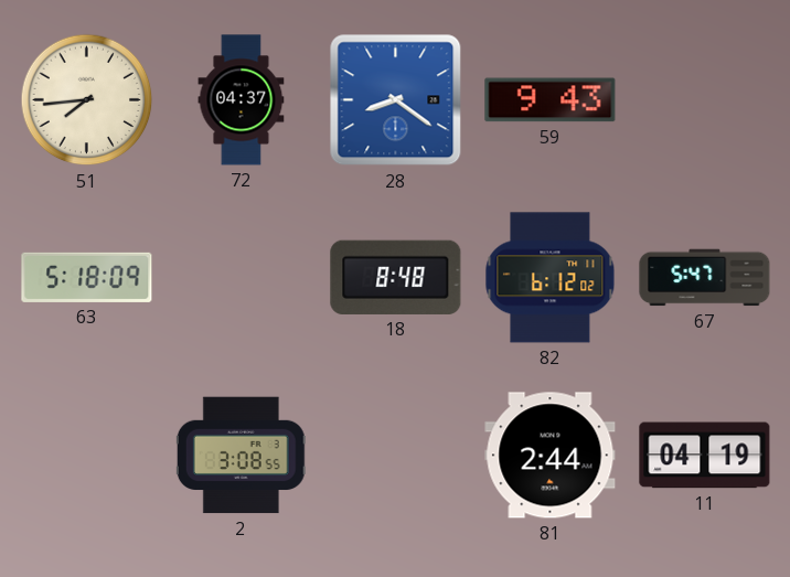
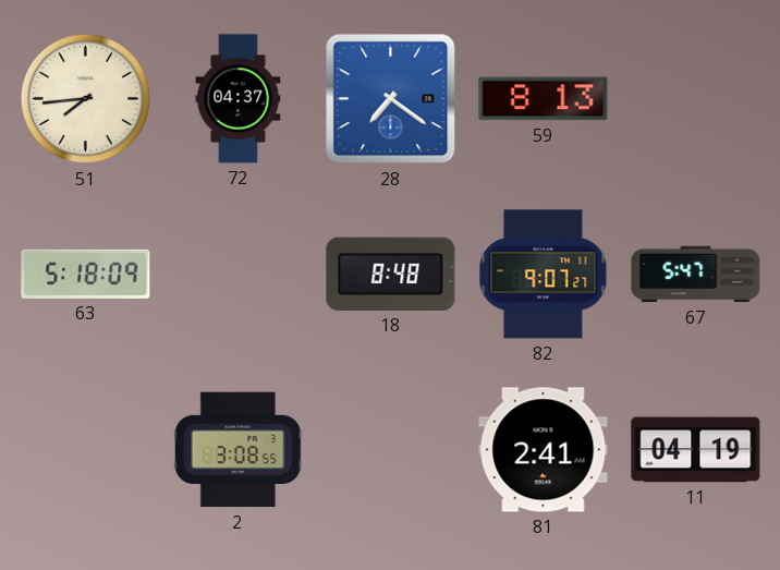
28: 8:21 -> 7:21 (391, 99)
59: 9:43 -> 8:13 (544, 99)
82: 6:12 -> 9:07 (544, 275)
81: 2:44 -> 2:41 (544, 450)
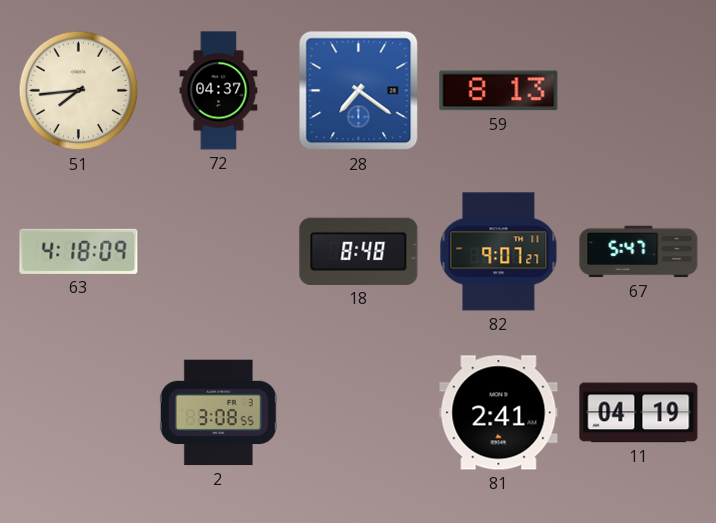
63: 5:18 -> 4:18 (79, 251)
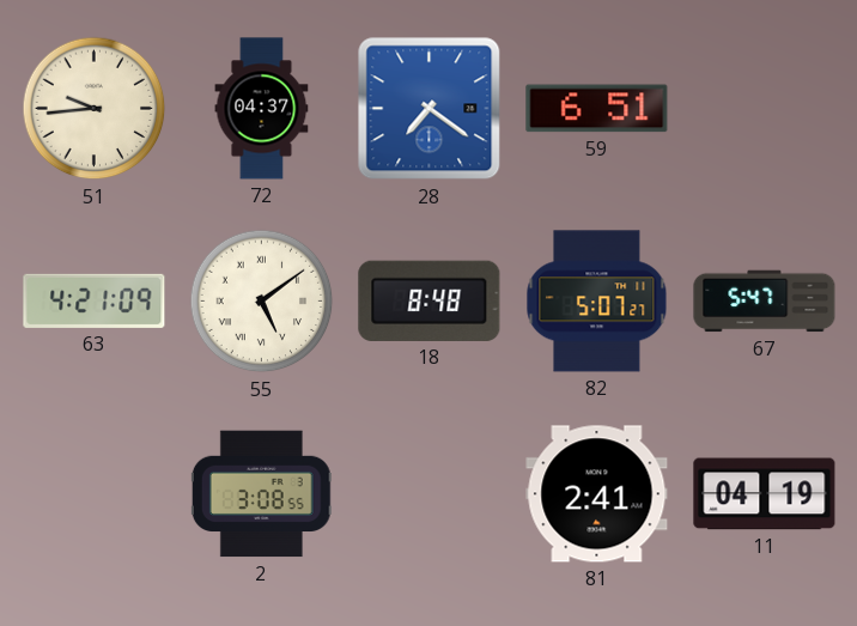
51: 7:44 -> 9:44 (95, 109)
59: 8:13 -> 6:51 (597, 109)
63: 4:18 -> 4:21 (95, 300)
55: none -> 5:09 (262, 302)
82: 9:07 -> 5:07 (597, 302)
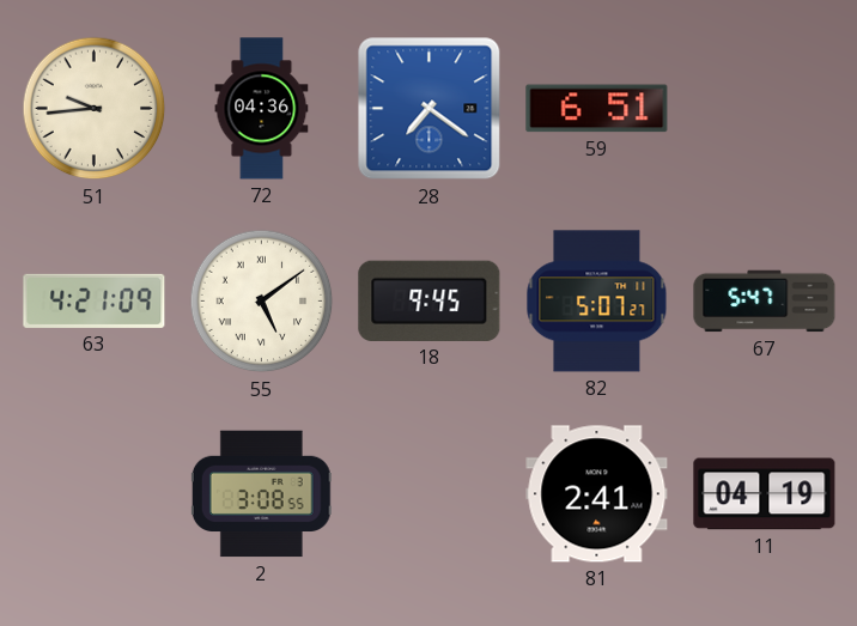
72: 04:37 -> 04:36 (262, 109)
18: 8:48 -> 9:45 (430, 300)
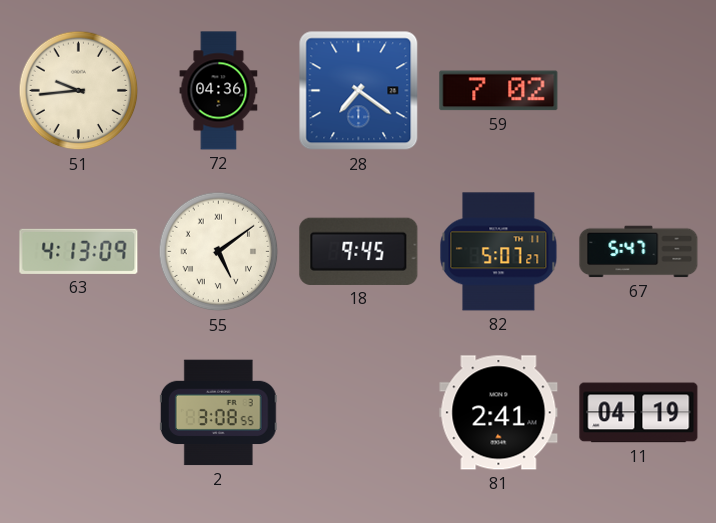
59: 6:51 -> 7:02 (499, 91)
63: 4:21 -> 4:13 (79, 251)
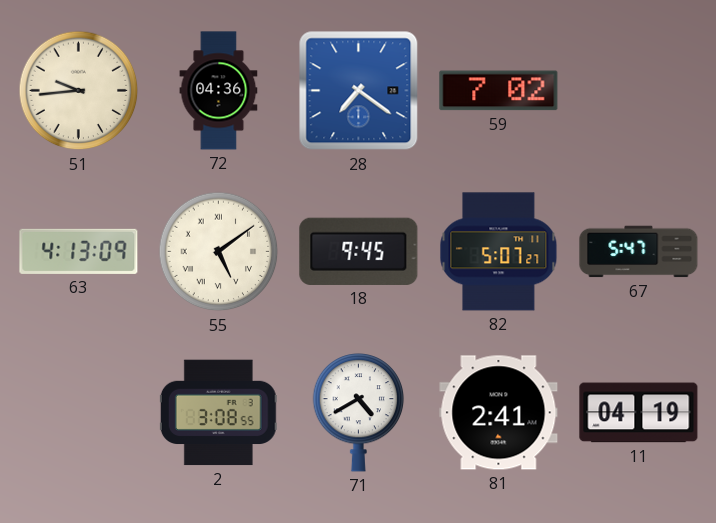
71: none -> 4:40 (359, 413)
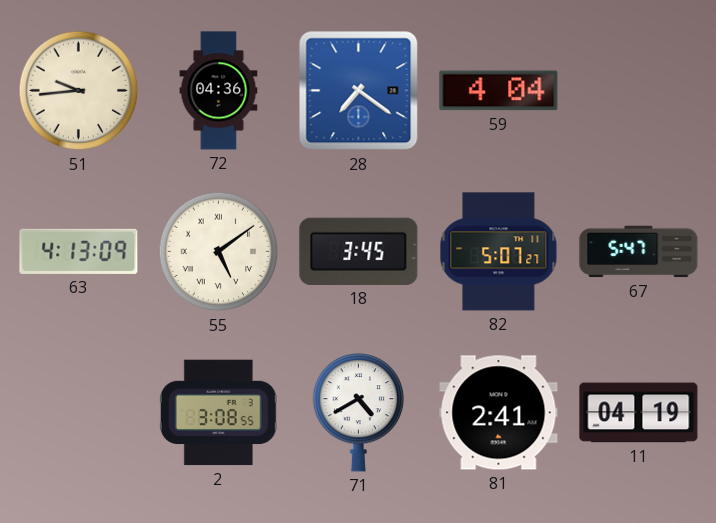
59: 7:02 -> 4:04 (499, 91)
18: 9:45 -> 3:45 (359, 251)
